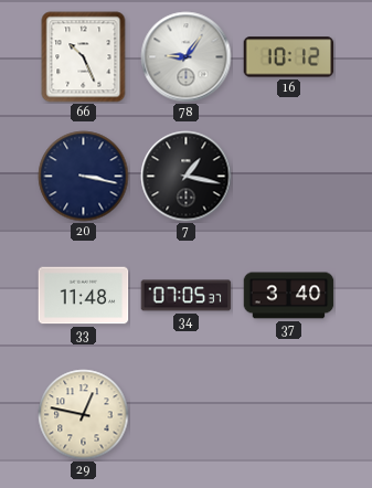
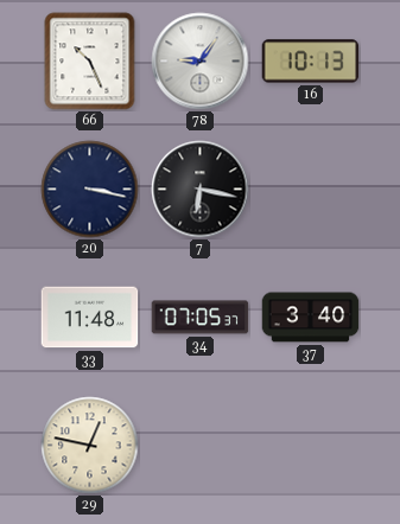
16: 10:12 -> 10:13 (311, 62)
7: 1:17 -> 6:17 (201, 190)
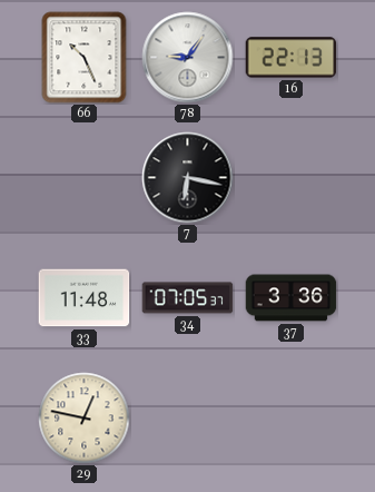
16: 10:13 -> 22:13 (292, 58)
20: 3:17 -> none (90, 190)
37: 3:40 -> 3:36 (292, 298)
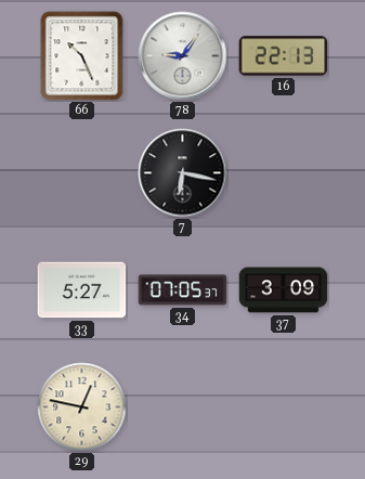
33: 11:48 -> 5:27 (82, 290)
37: 3:36 -> 3:09 (284, 290)
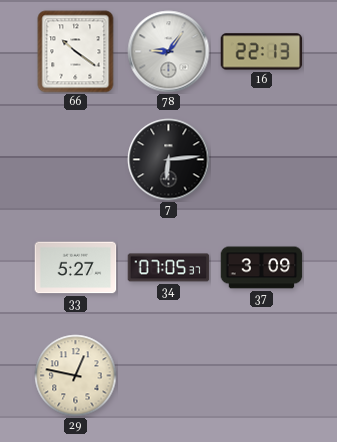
66: 10:26 -> 10:21 (76, 52)
7: 6:17 -> 6:14 (169, 160)
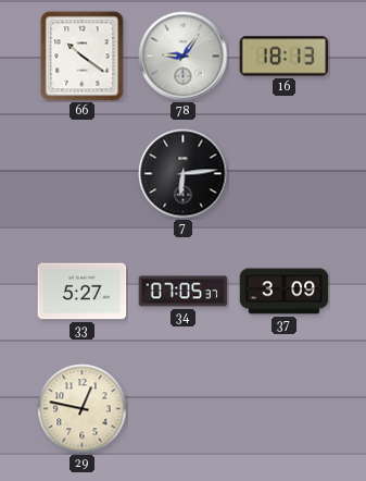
16: 22:13 -> 18:13 (285, 57)
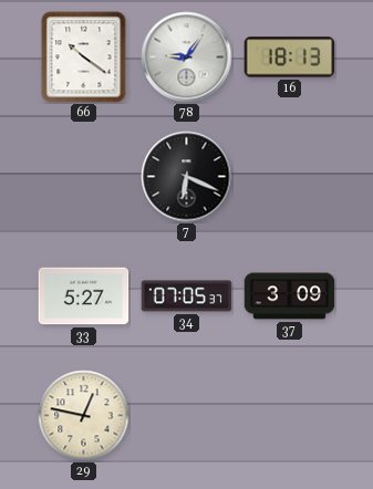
7: 6:14 -> 6:19 (187, 177)
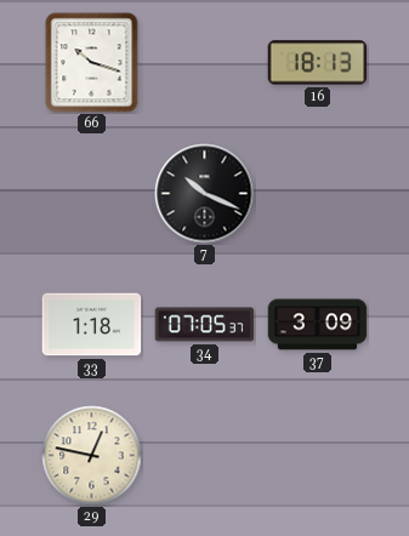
66: 10:21 -> 10:18 (92, 63)
78: 9:06 -> none (187, 58)
7: 6:19 -> 10:19 (205, 194)
33: 5:27 -> 1:18 (92, 325)
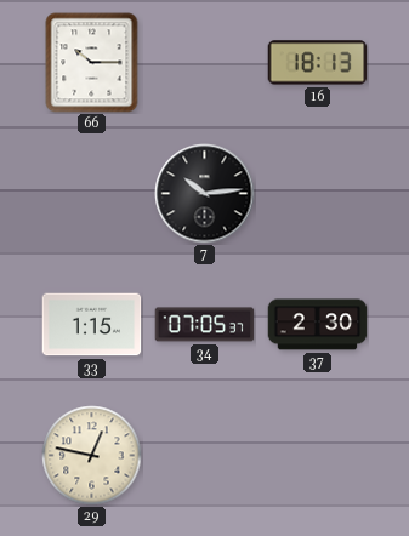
66: 10:18 -> 10:15 (92, 63)
7: 10:19 -> 10:14 (205, 194)
33: 1:18 -> 1:15 (92, 325)
37: 3:09 -> 2:30 (318, 325)
